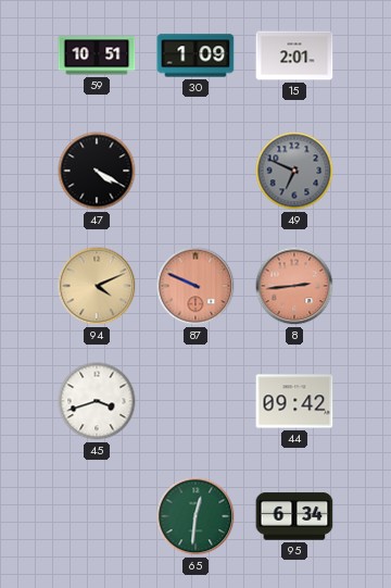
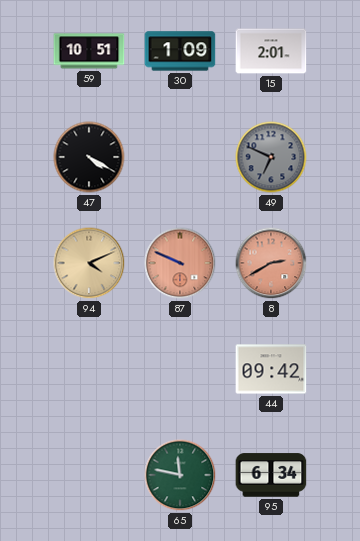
8: 2:44 -> 2:40 (271, 263)
45: 3:42 -> none (97, 401)
65: 12:31 -> 11:47 (180, 475)
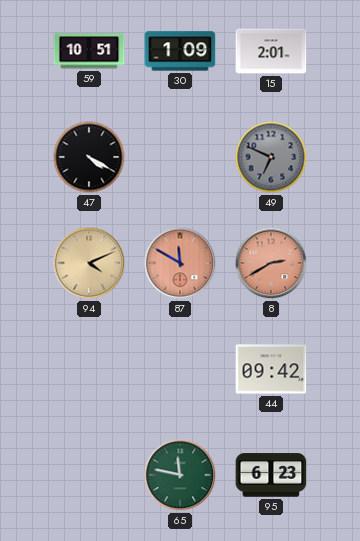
87: 9:49 -> 11:50 (180, 263)
95: 6:34 -> 6:23 (271, 475)
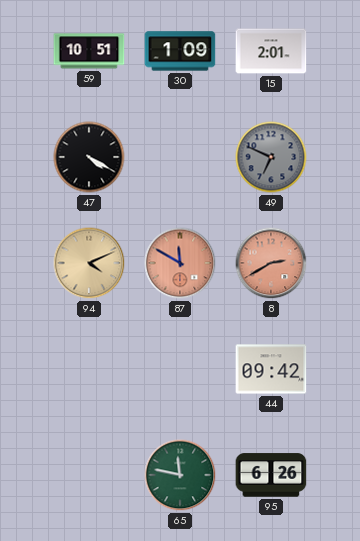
95: 6:23 -> 6:26 (271, 475)
